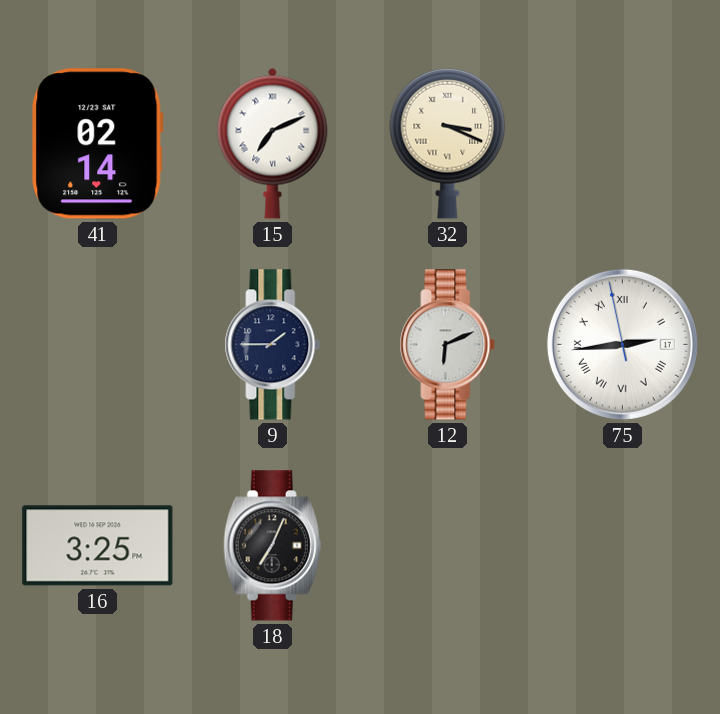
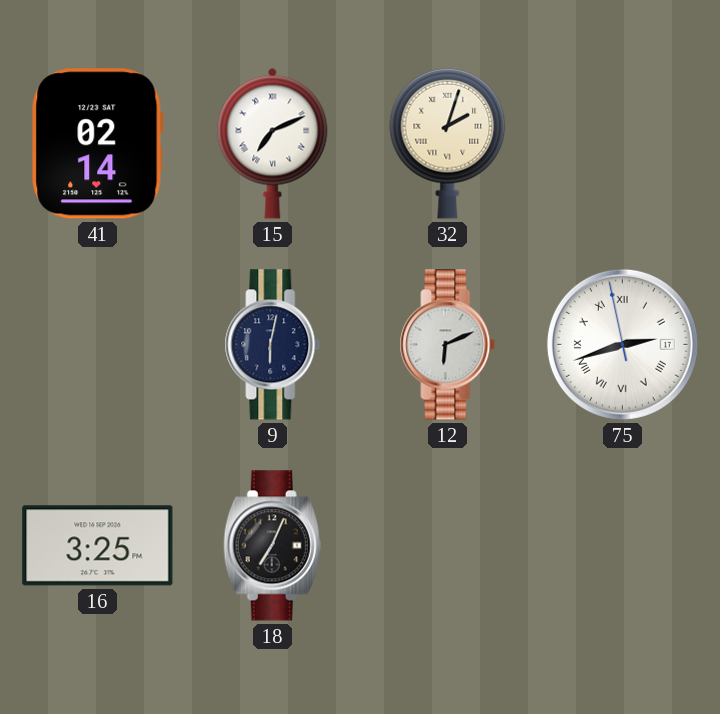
32: 3:19 -> 2:03 (448, 143)
9: 1:45 -> 6:02 (273, 345)
75: 2:43 -> 2:41 (622, 344)
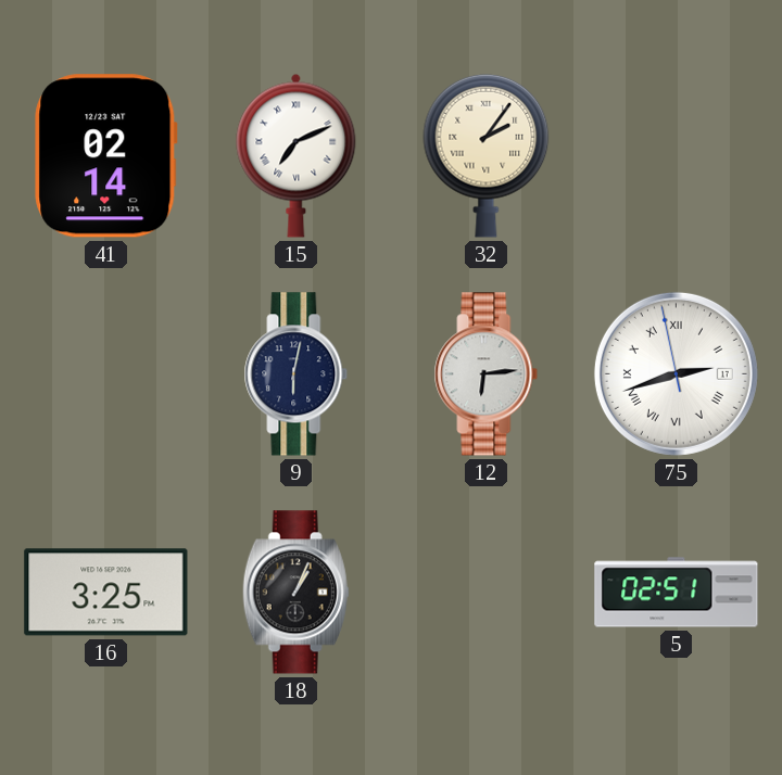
32: 2:03 -> 2:06 (487, 155)
12: 6:11 -> 6:14 (487, 374)
18: 7:04 -> 1:04 (295, 593)
5: none -> 02:51 (677, 593)
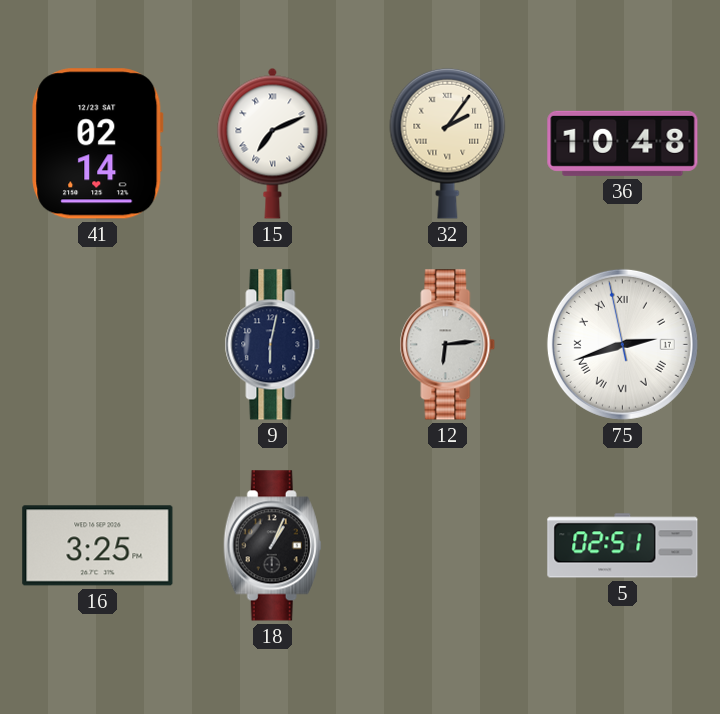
36: none -> 10:48 (623, 143)
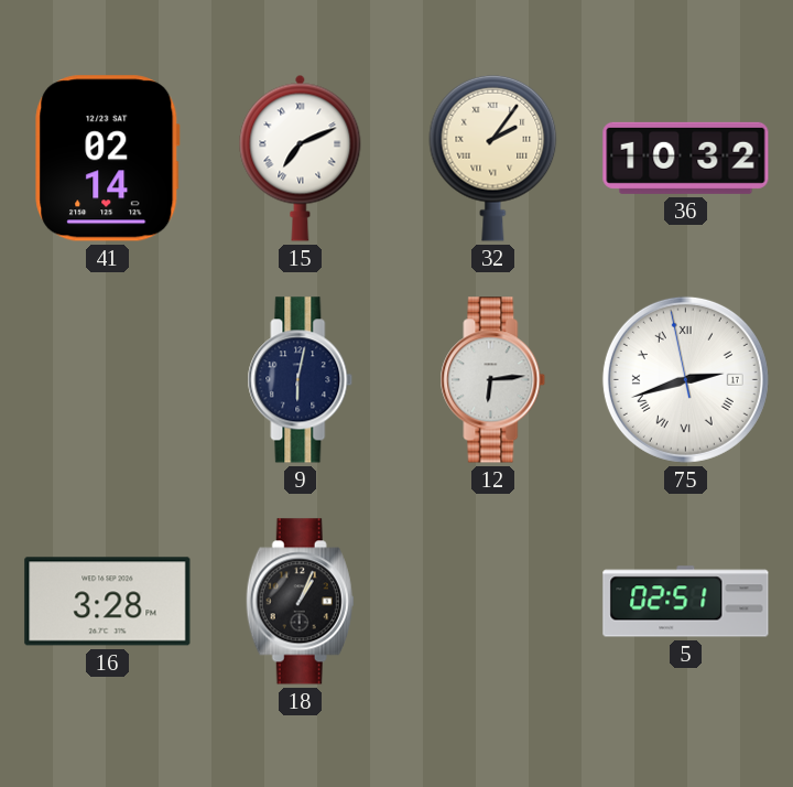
36: 10:48 -> 10:32 (686, 158)
16: 3:25 -> 3:28 (108, 602)
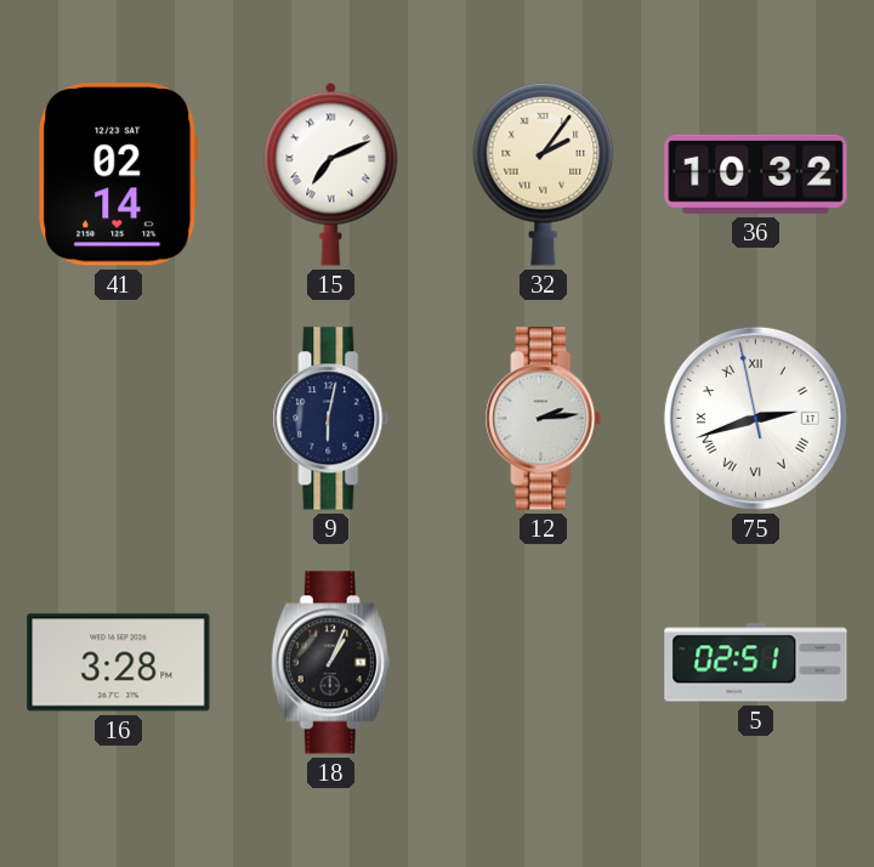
12: 6:14 -> 2:14 (544, 419)
